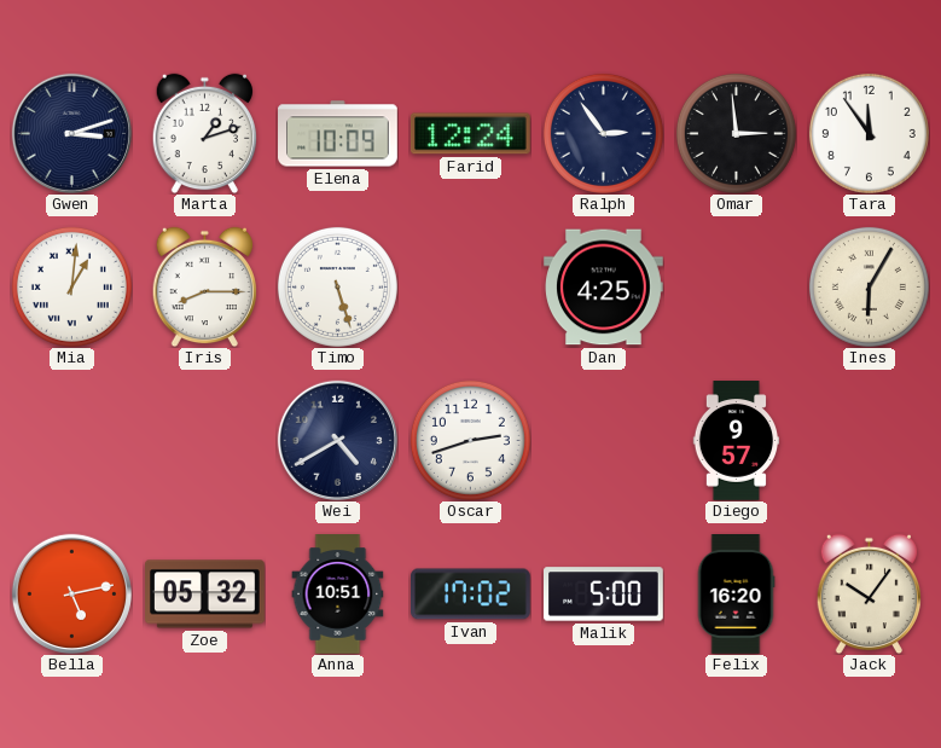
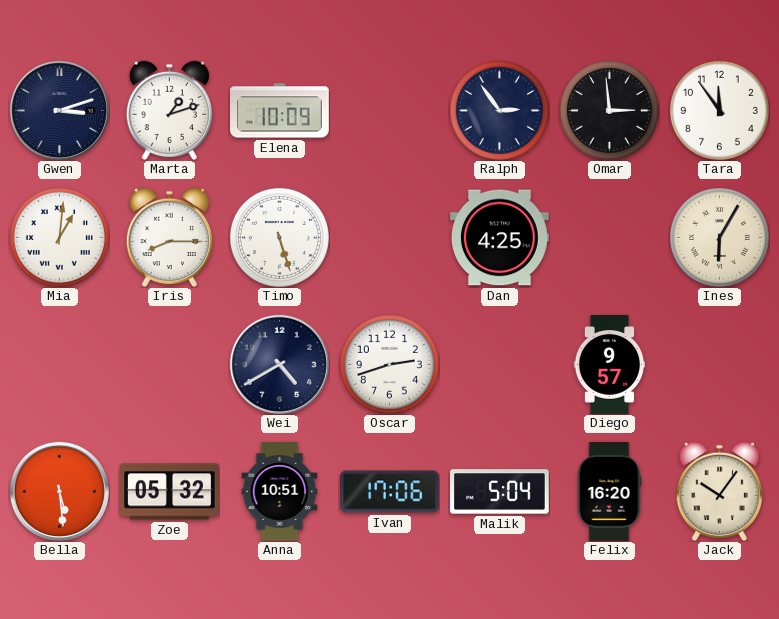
Farid: 12:24 -> none (470, 134)
Bella: 5:13 -> 5:29 (59, 491)
Ivan: 17:02 -> 17:06 (390, 492)
Malik: 5:00 -> 5:04 (500, 492)
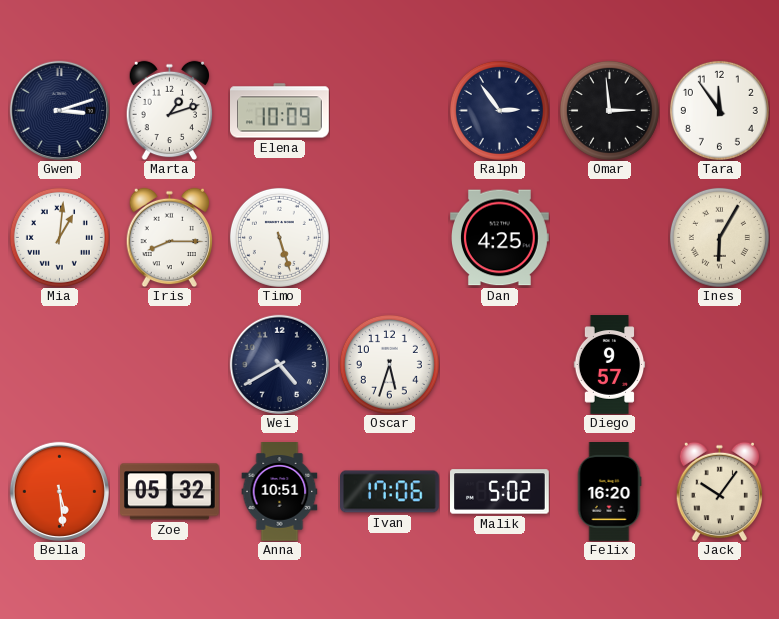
Oscar: 2:42 -> 5:33 (389, 364)
Malik: 5:04 -> 5:02 (500, 492)
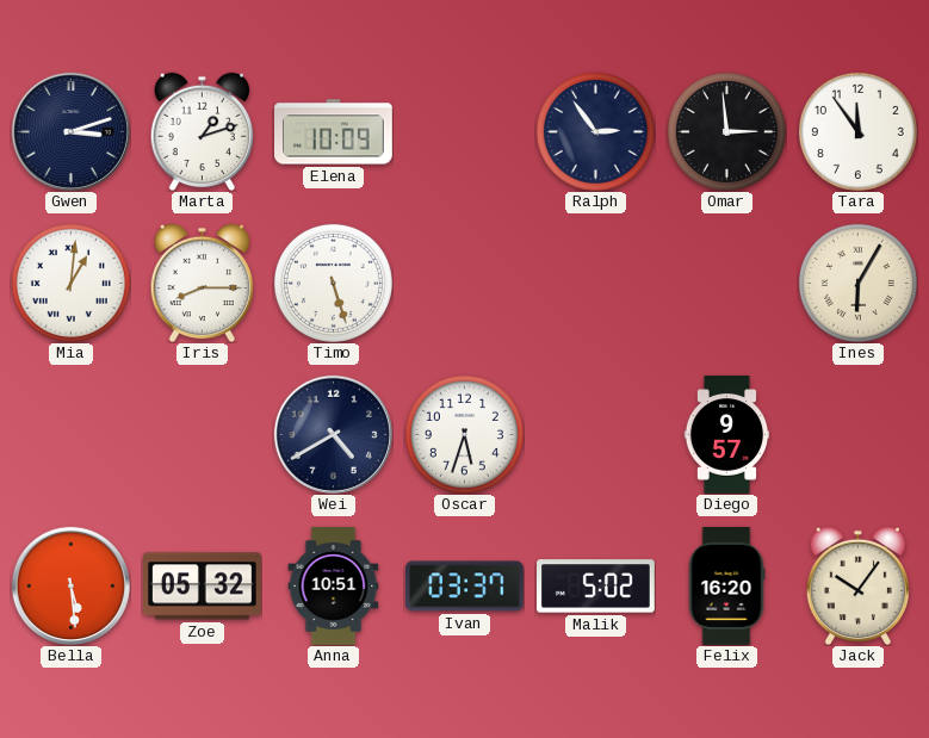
Dan: 4:25 -> none (500, 238)
Ivan: 17:06 -> 03:37 (465, 587)
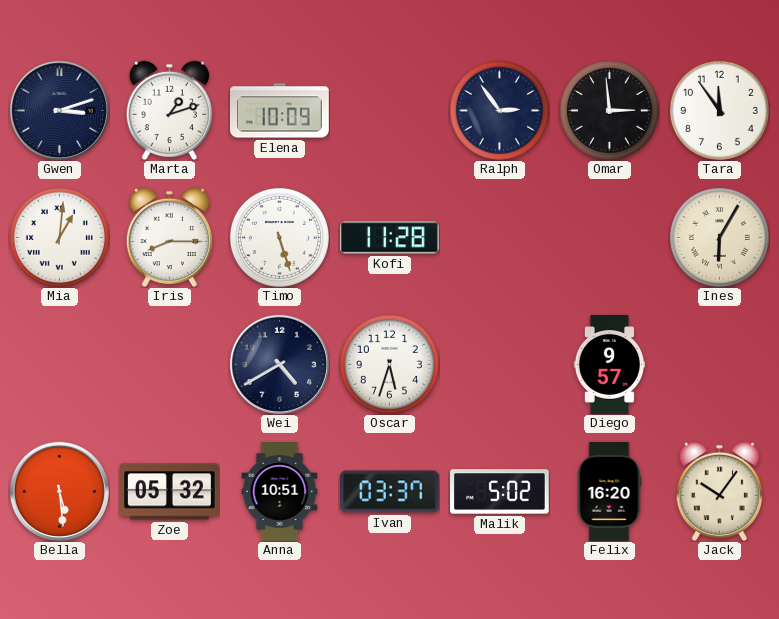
Kofi: none -> 11:28 (389, 238)
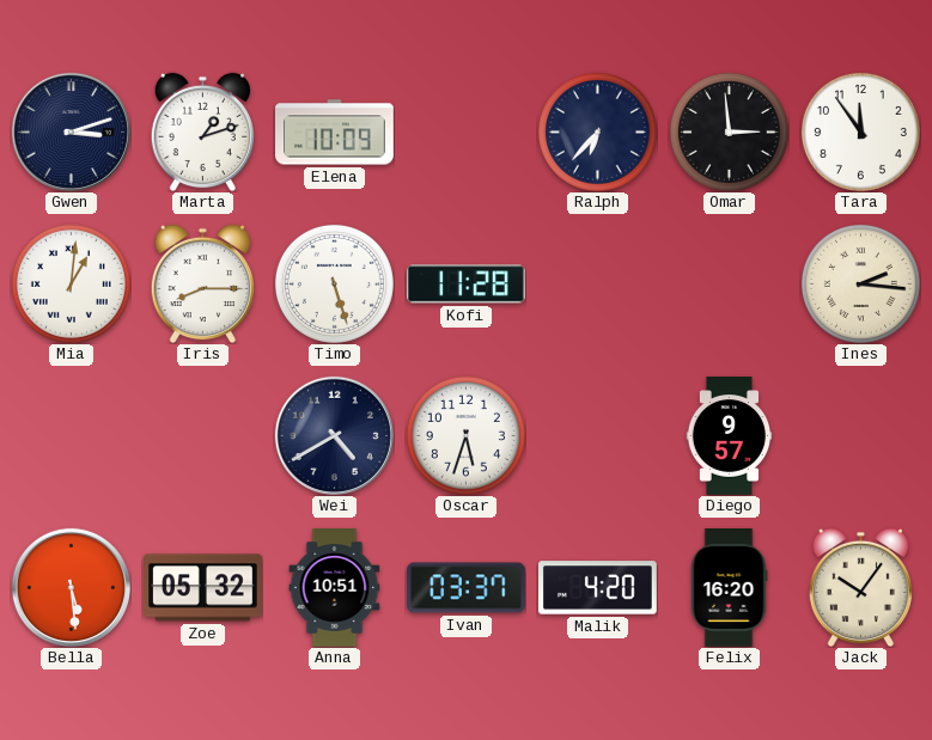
Ralph: 2:54 -> 6:37 (597, 132)
Ines: 6:05 -> 2:16 (860, 283)
Malik: 5:02 -> 4:20 (598, 588)
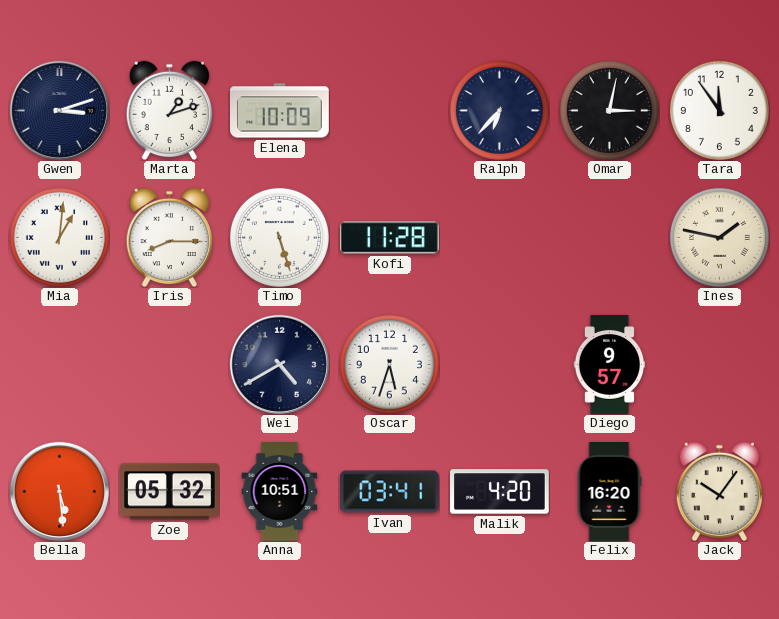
Omar: 2:59 -> 3:02 (609, 110)
Ines: 2:16 -> 1:47 (719, 237)
Ivan: 03:37 -> 03:41 (390, 492)
